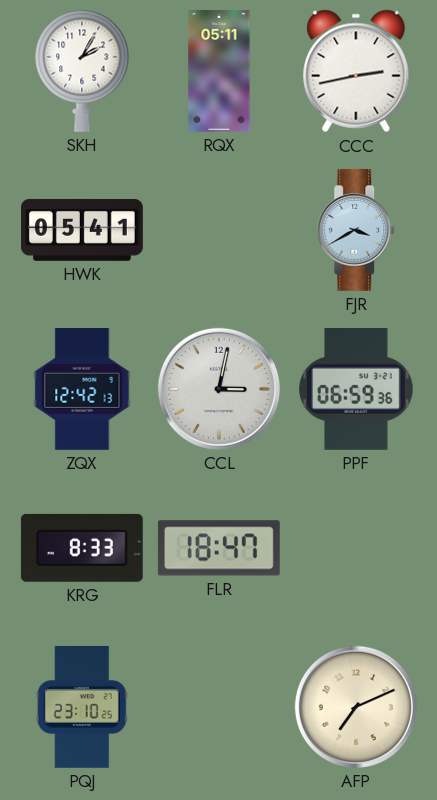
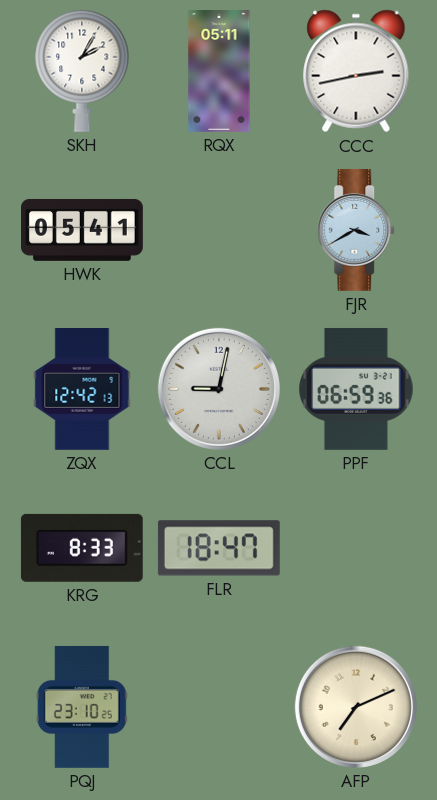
CCL: 3:02 -> 9:02 (219, 389)
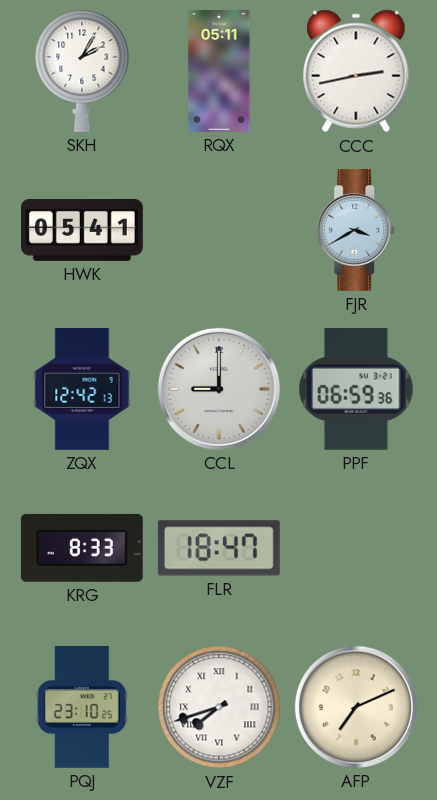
CCL: 9:02 -> 9:00 (219, 389)
VZF: none -> 7:42 (219, 707)
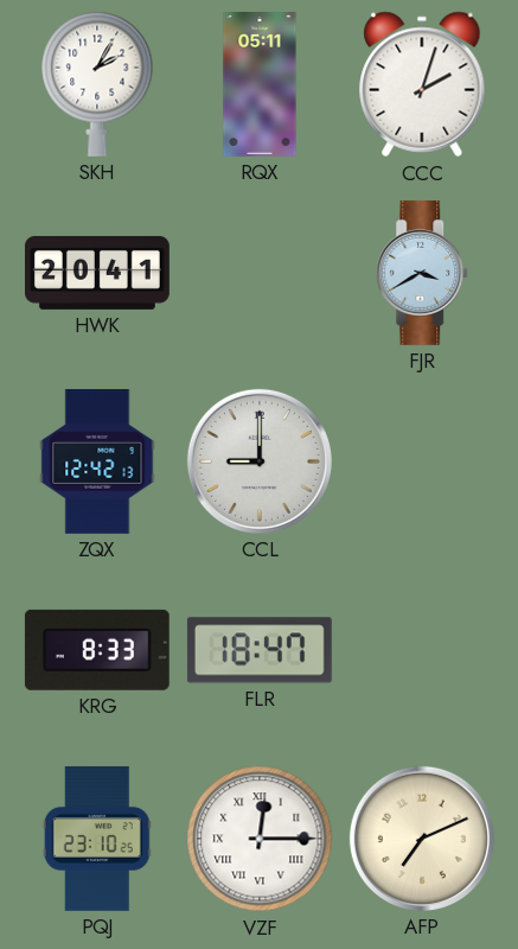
CCC: 2:43 -> 2:03 (422, 84)
HWK: 05:41 -> 20:41 (98, 273)
PPF: 06:59 -> none (356, 389)
VZF: 7:42 -> 12:15 (260, 839)
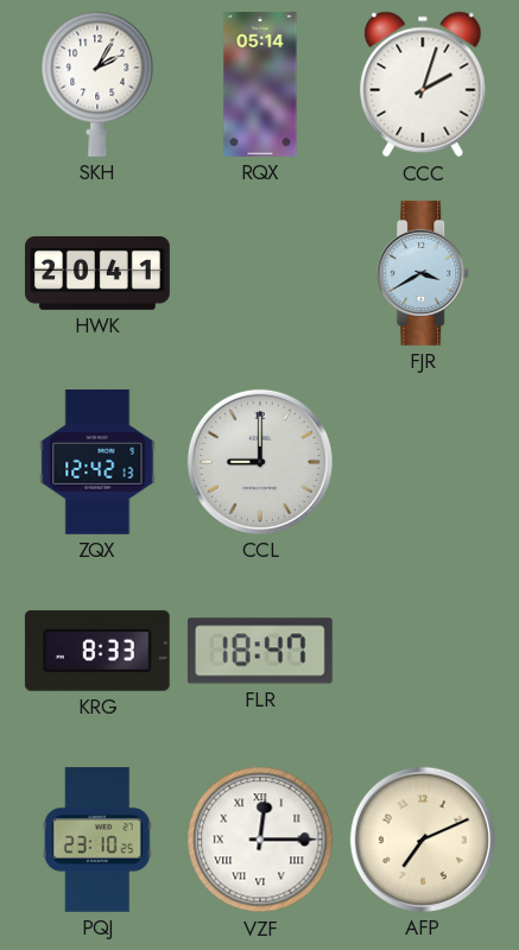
RQX: 05:11 -> 05:14 (260, 85)
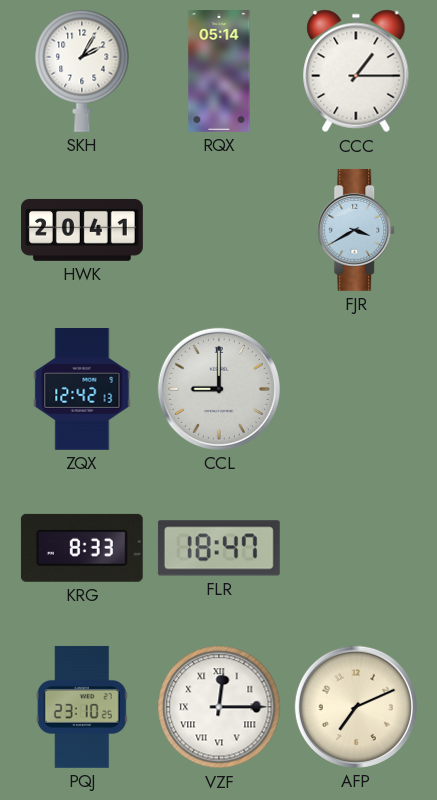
CCC: 2:03 -> 1:15 (356, 71)
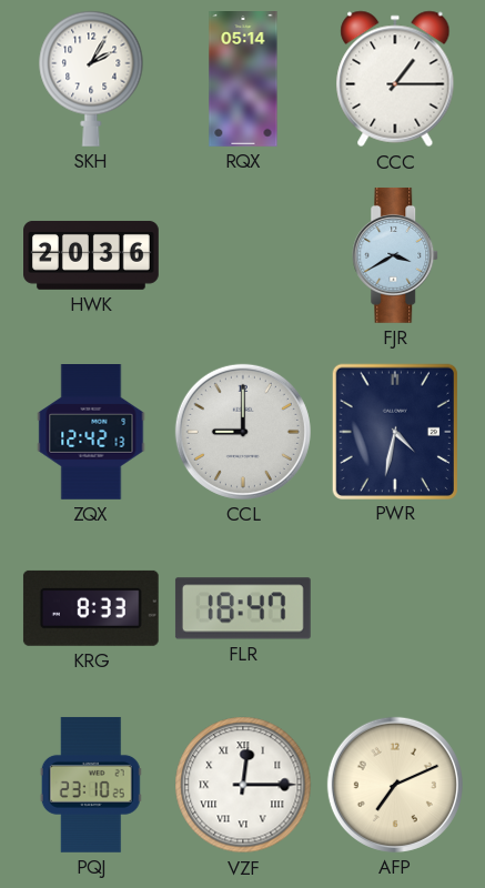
HWK: 20:41 -> 20:36 (92, 255)
PWR: none -> 4:32 (394, 431)
